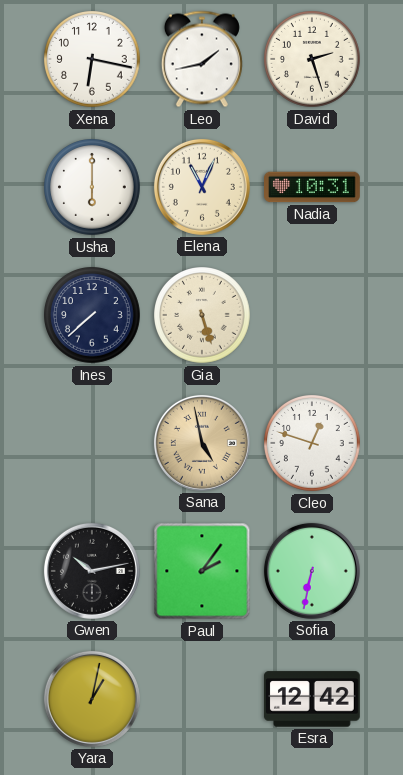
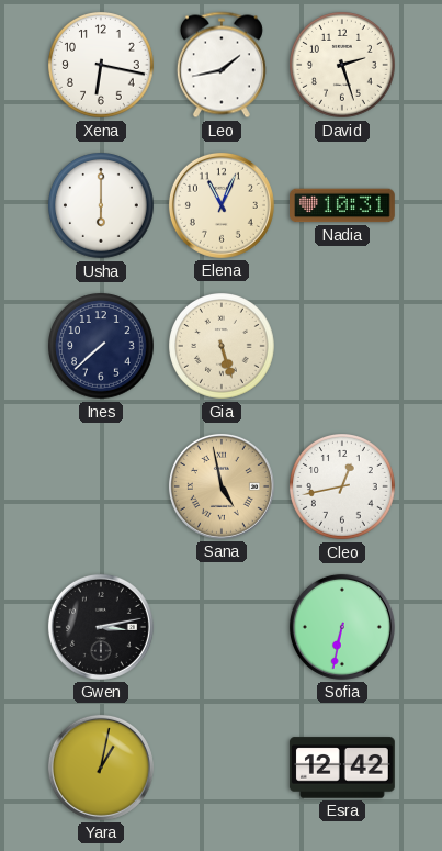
Cleo: 12:48 -> 12:43 (343, 488)
Gwen: 10:13 -> 3:13 (101, 627)
Paul: 2:06 -> none (202, 571)
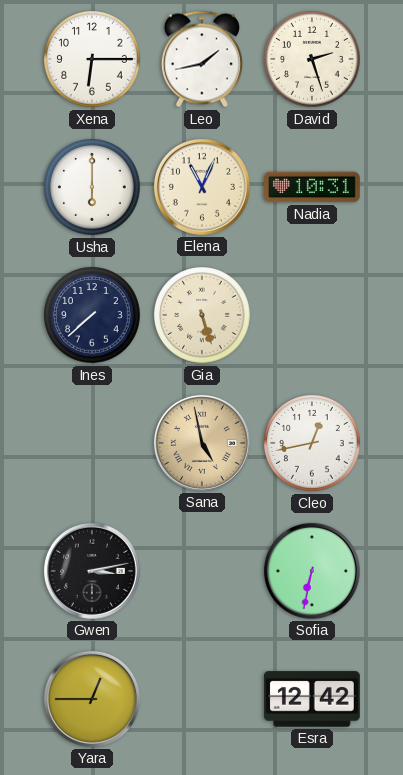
Xena: 6:17 -> 6:15 (93, 60)
Yara: 1:02 -> 12:45 (92, 699)
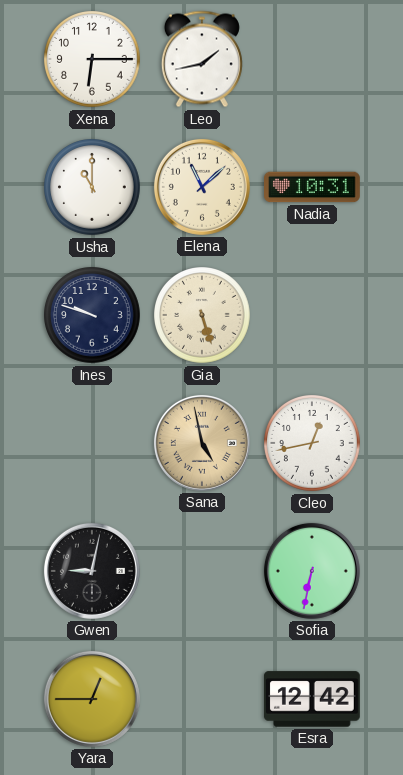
David: 2:27 -> none (313, 60)
Usha: 6:00 -> 11:00 (93, 188)
Elena: 11:04 -> 11:08 (202, 187)
Ines: 7:38 -> 9:48 (93, 316)
Gwen: 3:13 -> 9:02 (92, 571)
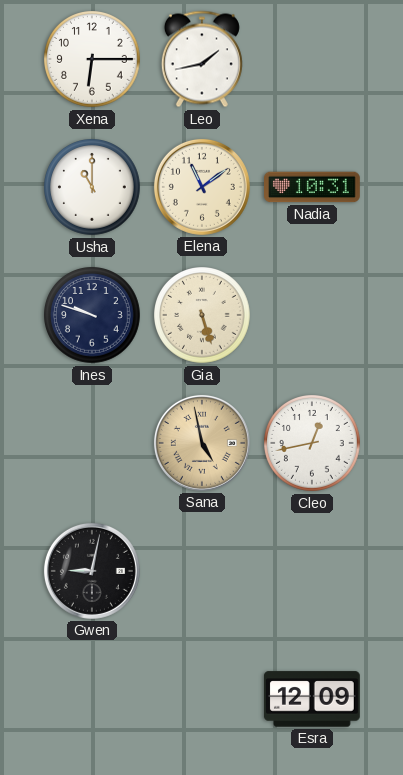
Elena: 11:08 -> 11:09 (202, 187)
Sofia: 6:32 -> none (312, 571)
Yara: 12:45 -> none (92, 699)
Esra: 12:42 -> 12:09 (312, 699)
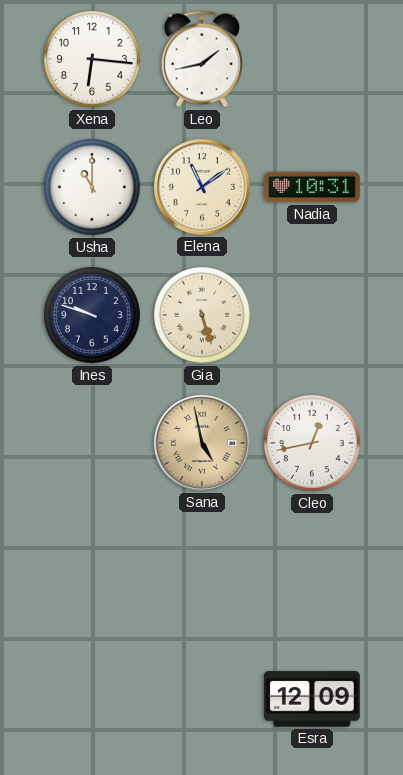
Xena: 6:15 -> 6:16 (93, 60)
Gwen: 9:02 -> none (92, 571)
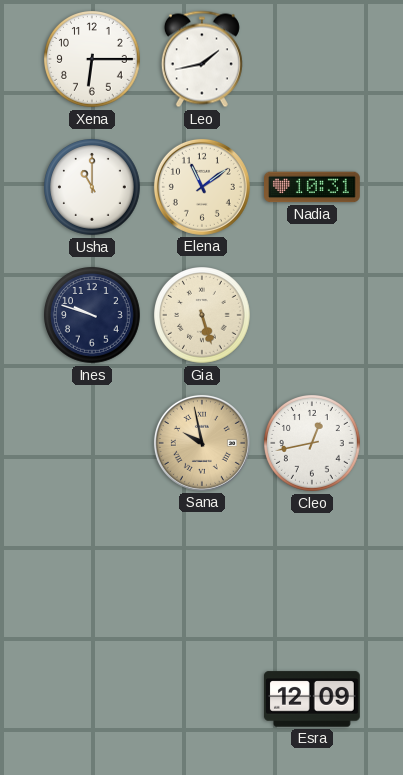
Xena: 6:16 -> 6:15 (93, 60)
Sana: 4:58 -> 9:58 (202, 443)
